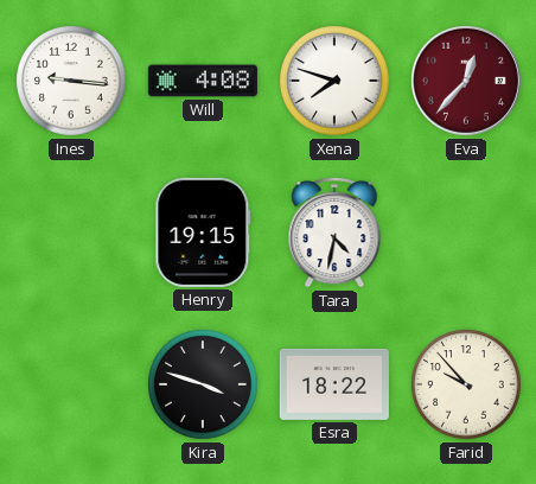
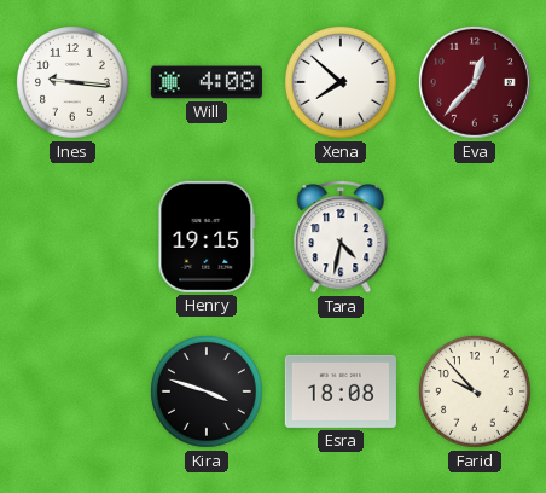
Xena: 7:48 -> 7:52 (342, 83)
Esra: 18:22 -> 18:08 (341, 391)
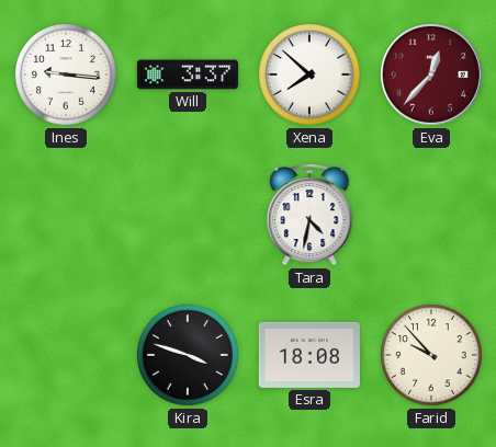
Will: 4:08 -> 3:37 (188, 74)
Henry: 19:15 -> none (207, 237)
